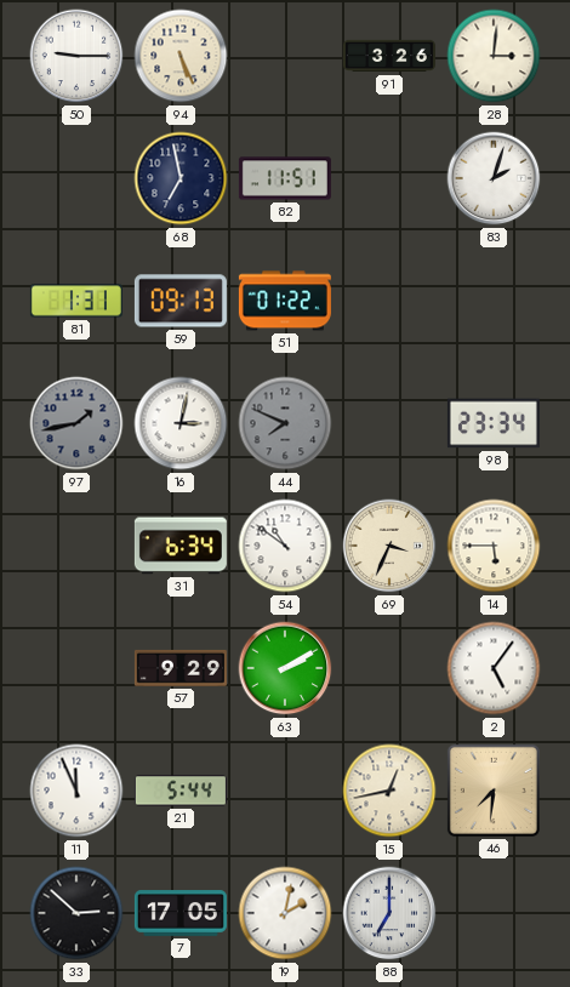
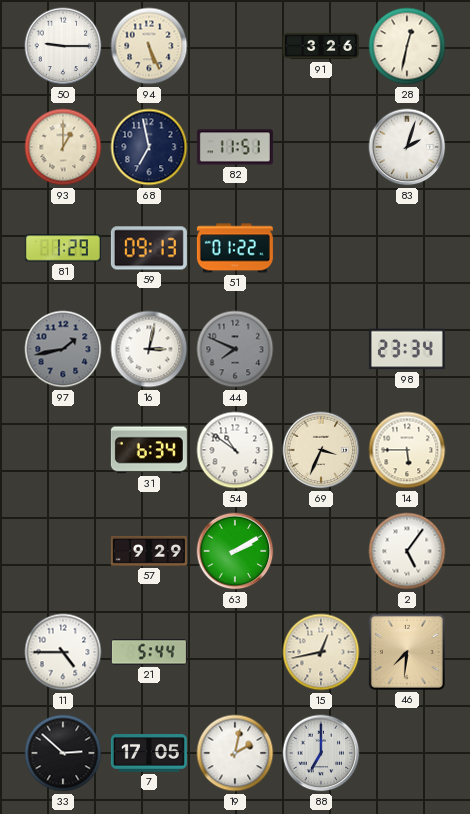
28: 3:01 -> 12:32 (407, 46)
93: none -> 1:00 (63, 147)
81: 1:31 -> 1:29 (63, 248)
11: 11:56 -> 4:45 (63, 652)
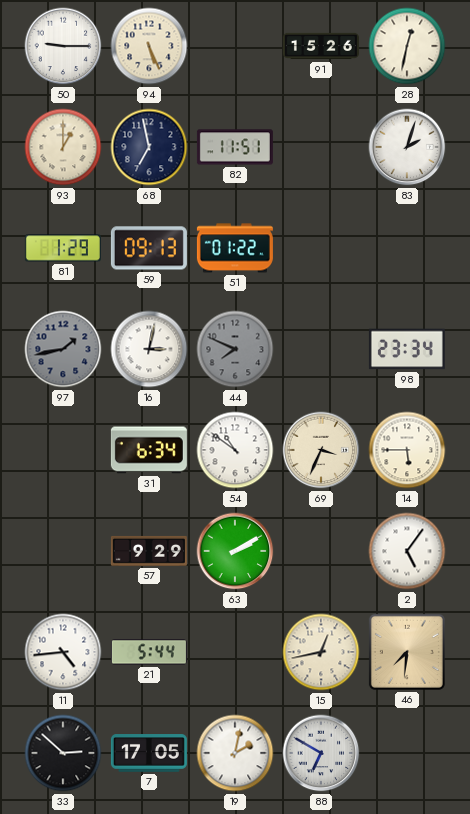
91: 3:26 -> 15:26 (321, 46)
11: 4:45 -> 4:44 (63, 652)
88: 7:00 -> 6:50 (321, 753)
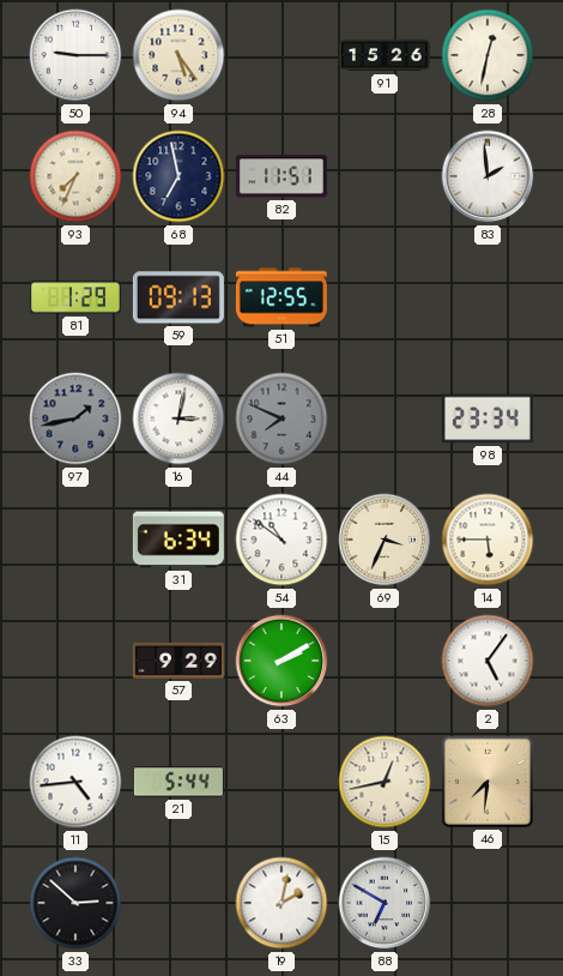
94: 5:26 -> 5:24 (178, 55)
93: 1:00 -> 7:34 (75, 176)
83: 2:03 -> 1:59 (488, 176)
51: 01:22 -> 12:55 (281, 297)
7: 17:05 -> none (149, 753)
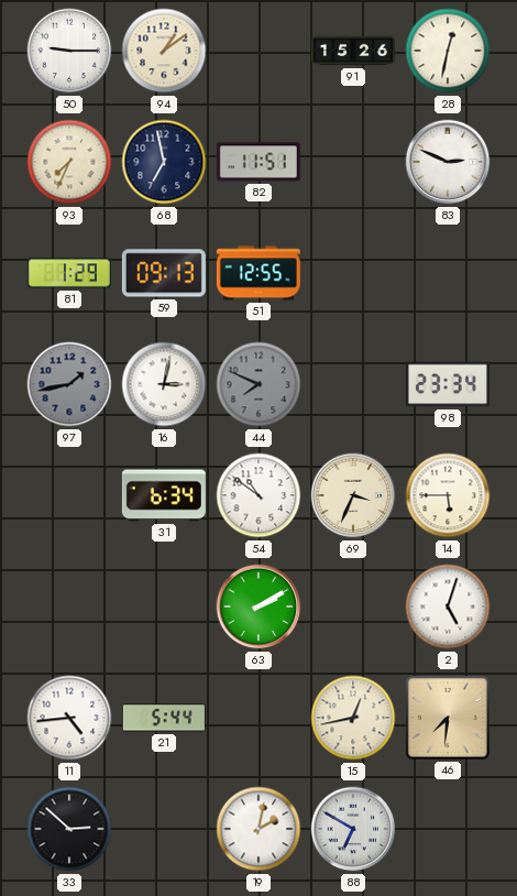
94: 5:24 -> 1:09 (164, 51)
83: 1:59 -> 2:49 (448, 162)
57: 9:29 -> none (178, 661)
2: 5:06 -> 5:03 (448, 607)
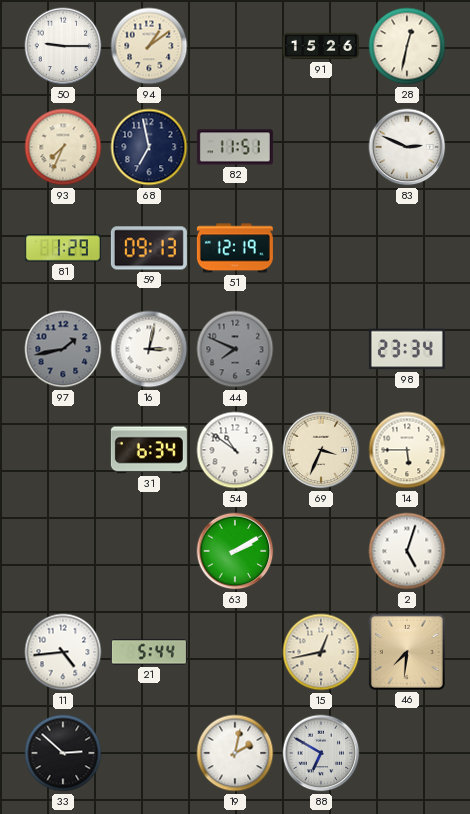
51: 12:55 -> 12:19 (235, 248)
